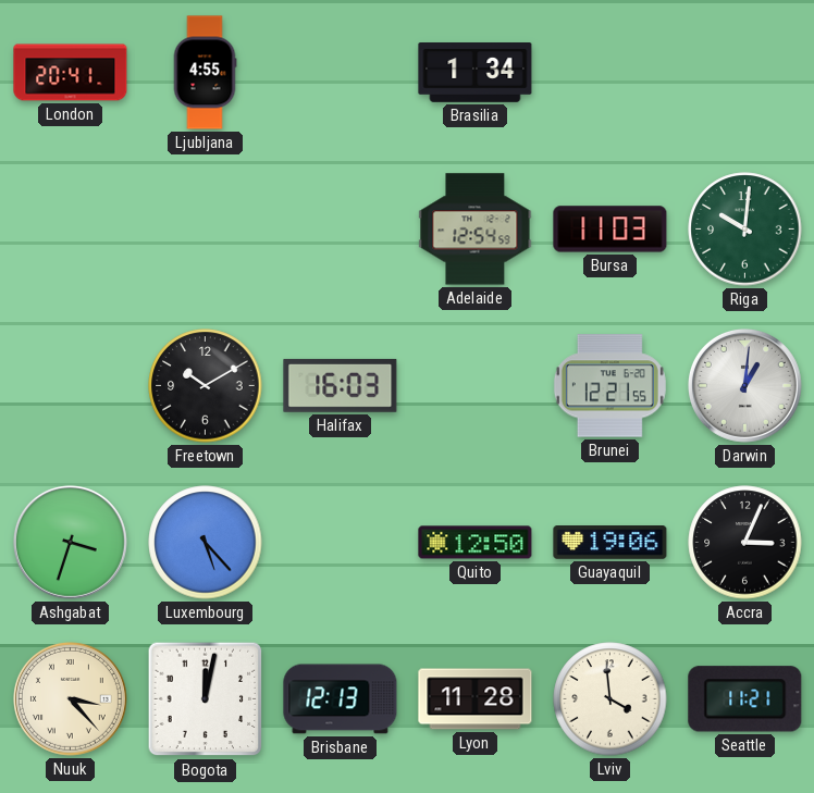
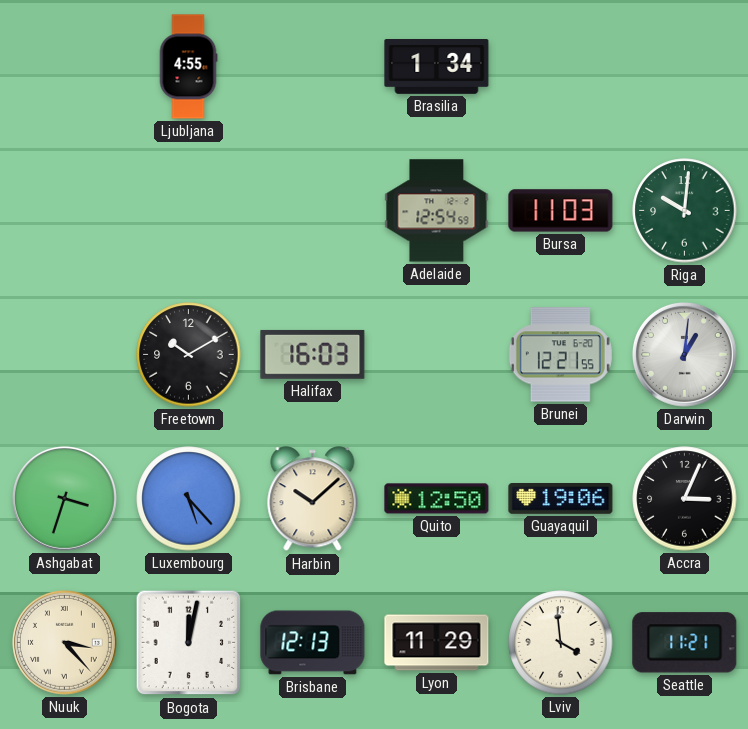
London: 20:41 -> none (71, 73)
Harbin: none -> 10:08 (313, 499)
Lyon: 11:28 -> 11:29 (437, 643)
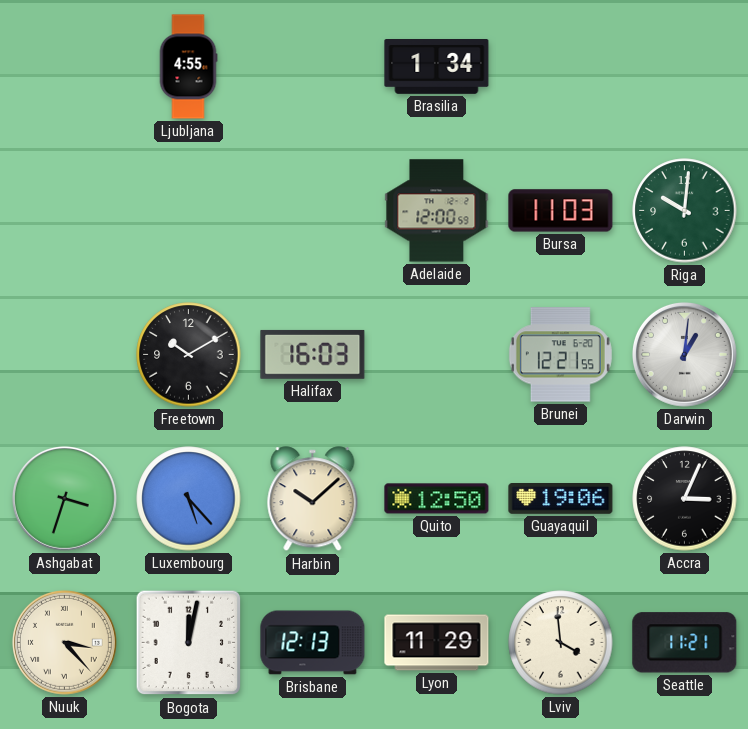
Adelaide: 12:54 -> 12:00 (437, 211)
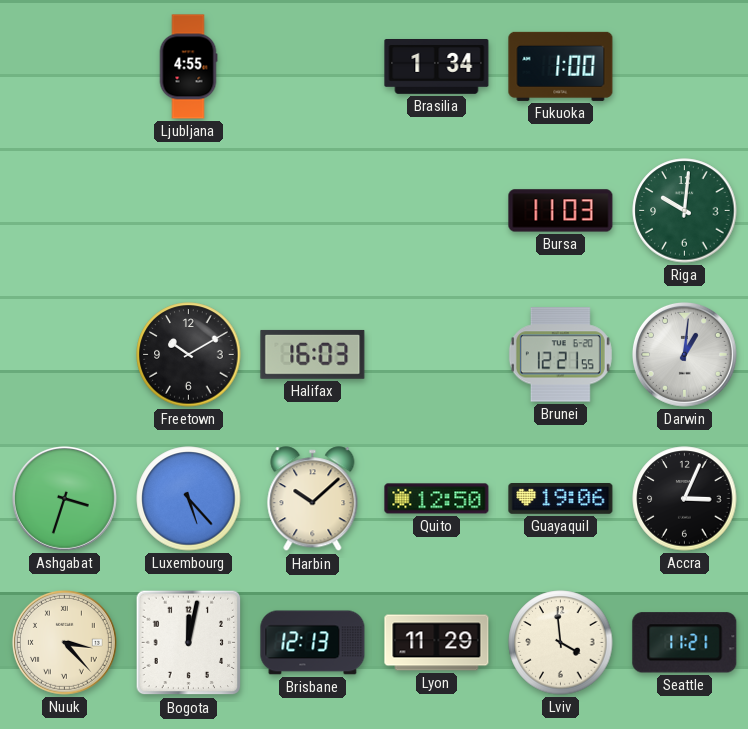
Fukuoka: none -> 1:00 (561, 66)
Adelaide: 12:00 -> none (437, 211)
